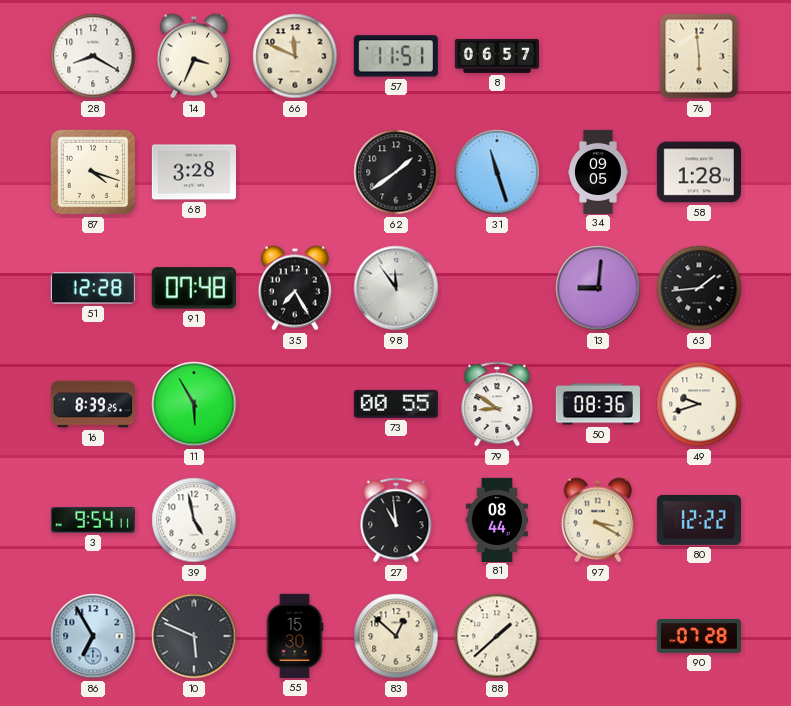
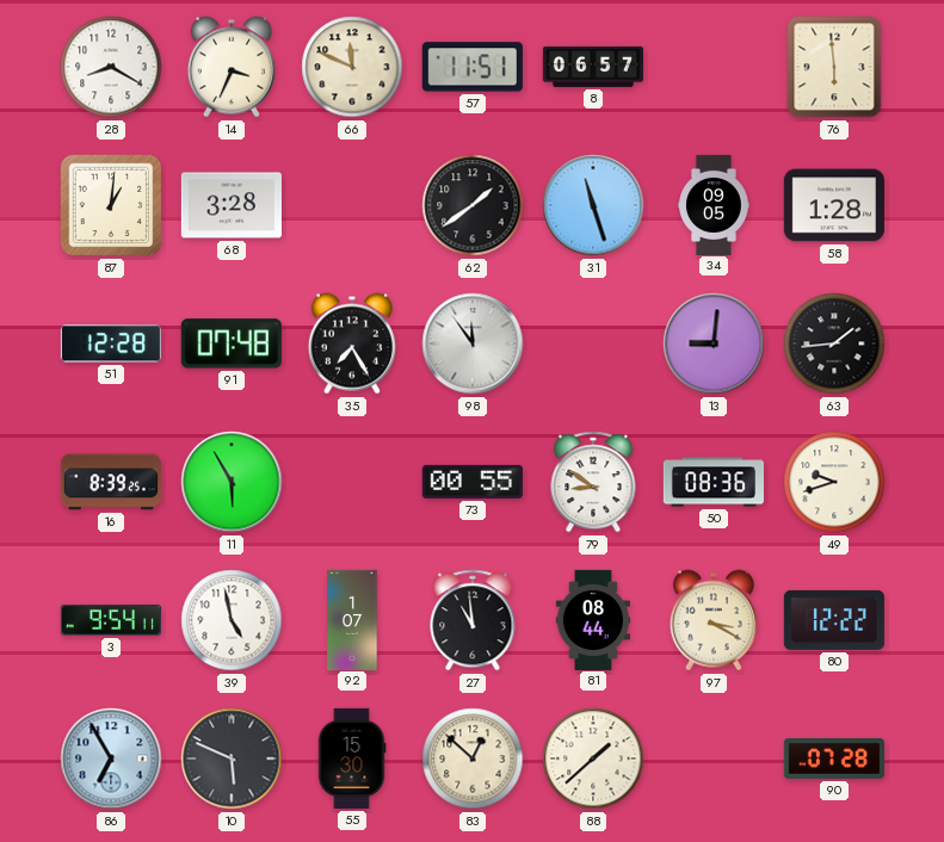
87: 4:18 -> 1:01 (111, 205)
92: none -> 1:07 (352, 619)
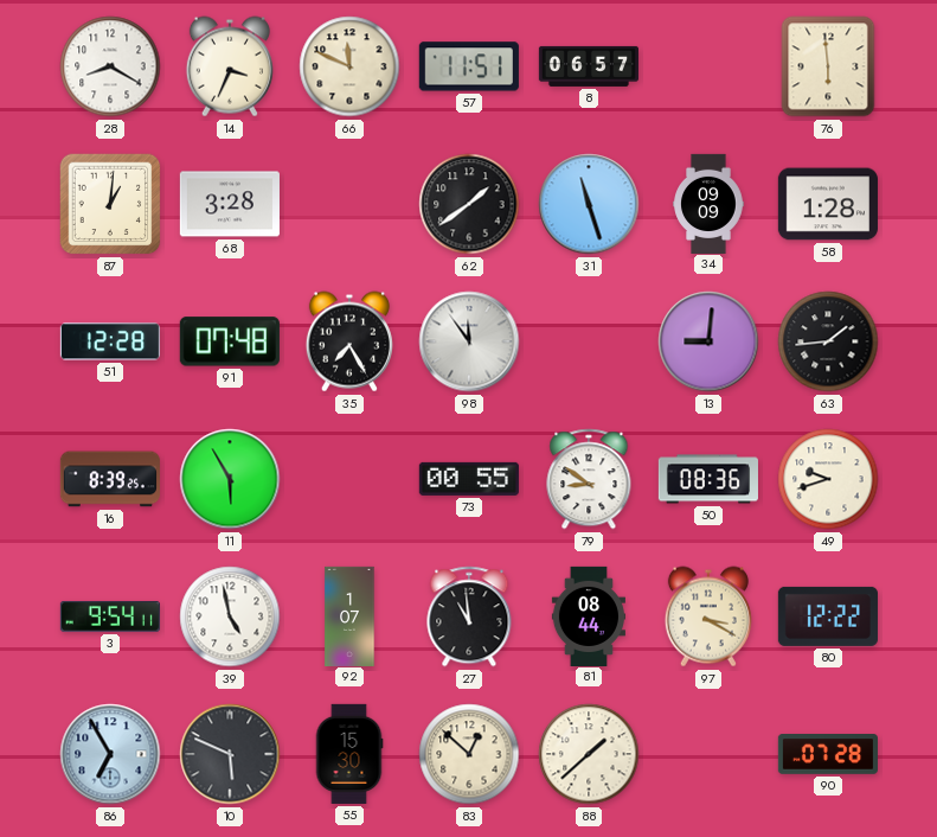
34: 09:05 -> 09:09 (708, 203)
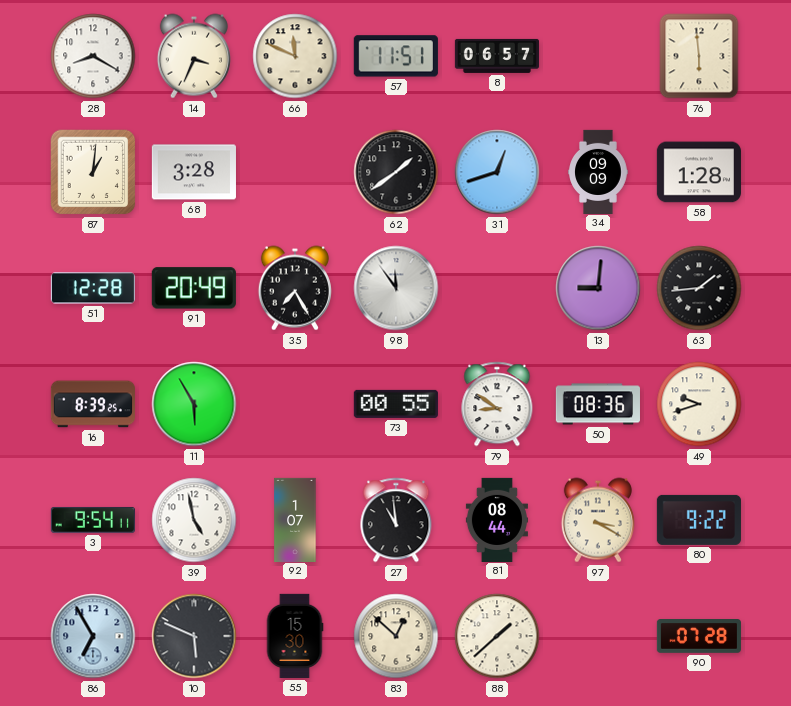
31: 11:27 -> 12:42 (497, 172)
91: 07:48 -> 20:49 (194, 288)
80: 12:22 -> 9:22 (699, 520)
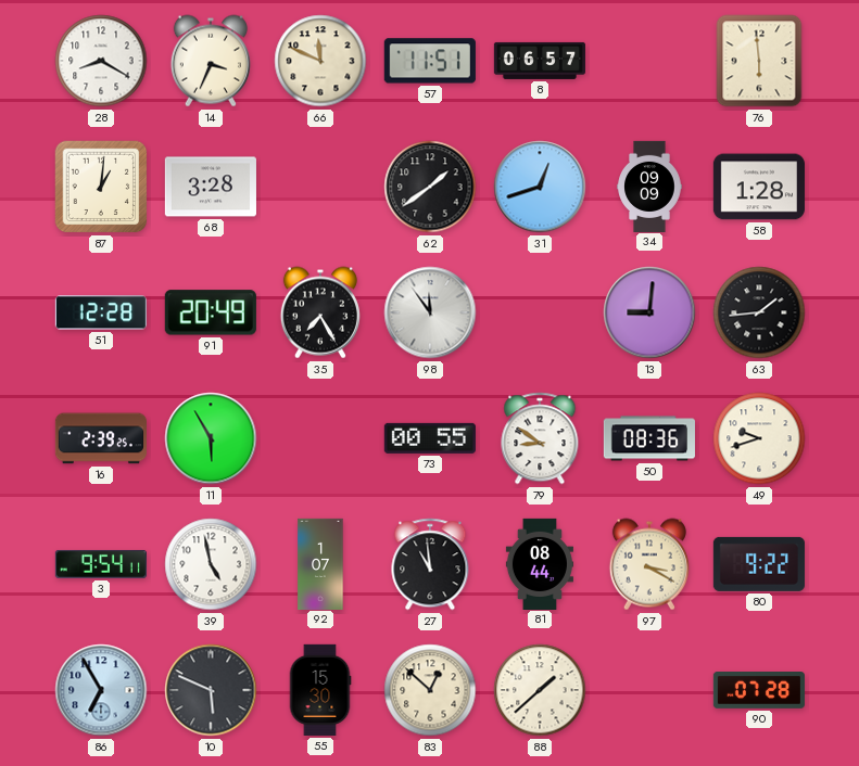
16: 8:39 -> 2:39 (101, 438)
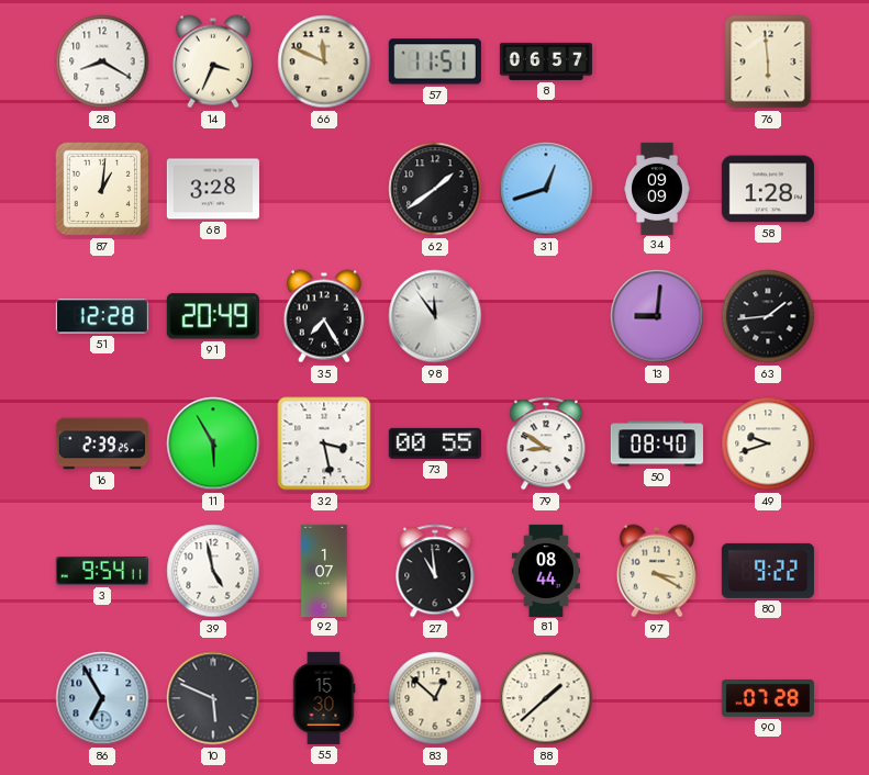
32: none -> 3:28 (324, 443)
50: 08:36 -> 08:40 (657, 443)
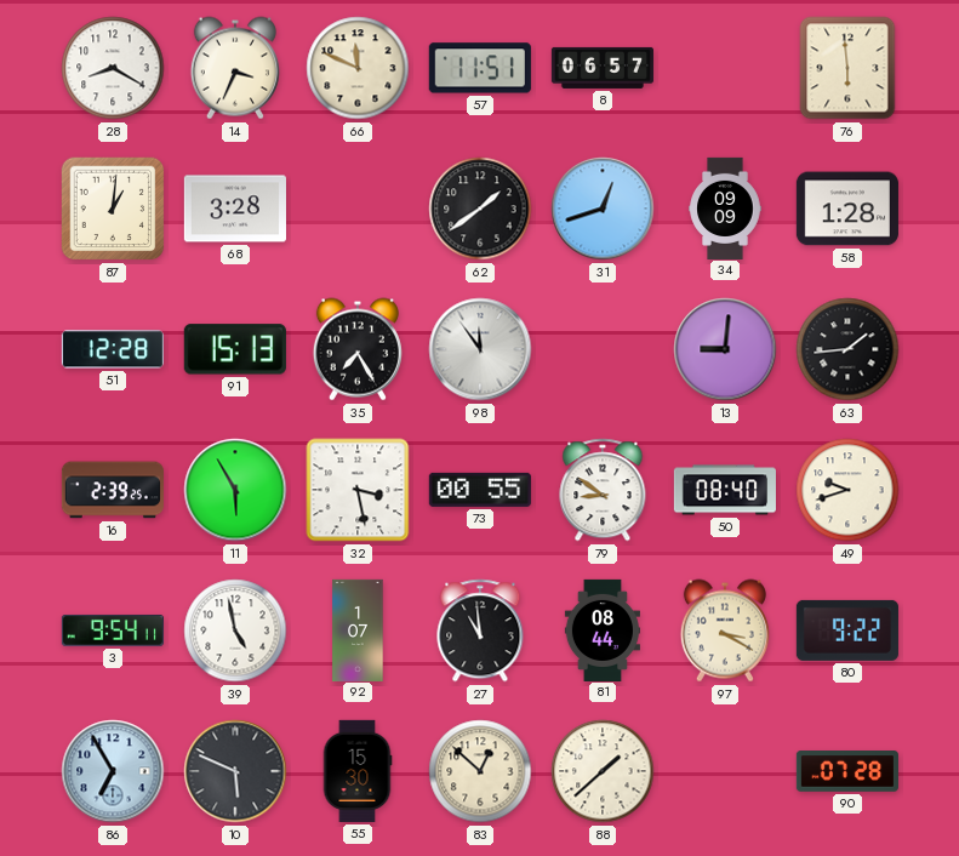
91: 20:49 -> 15:13 (235, 349)
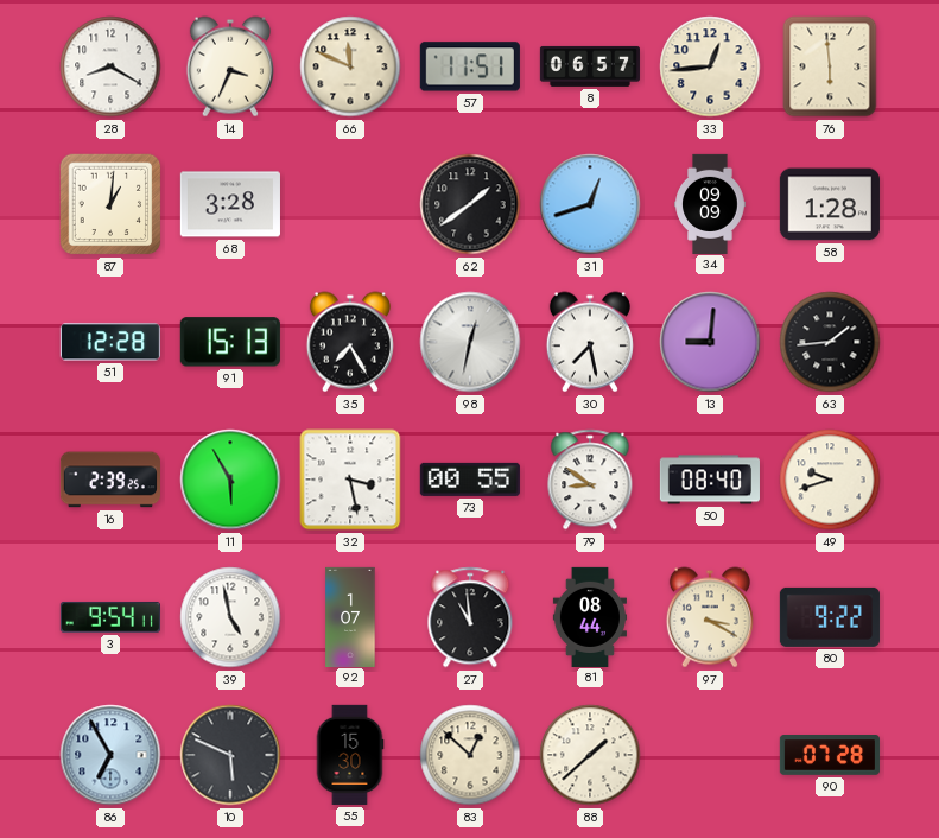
33: none -> 12:44 (710, 66)
98: 11:54 -> 12:32 (470, 342)
30: none -> 7:28 (590, 342)
